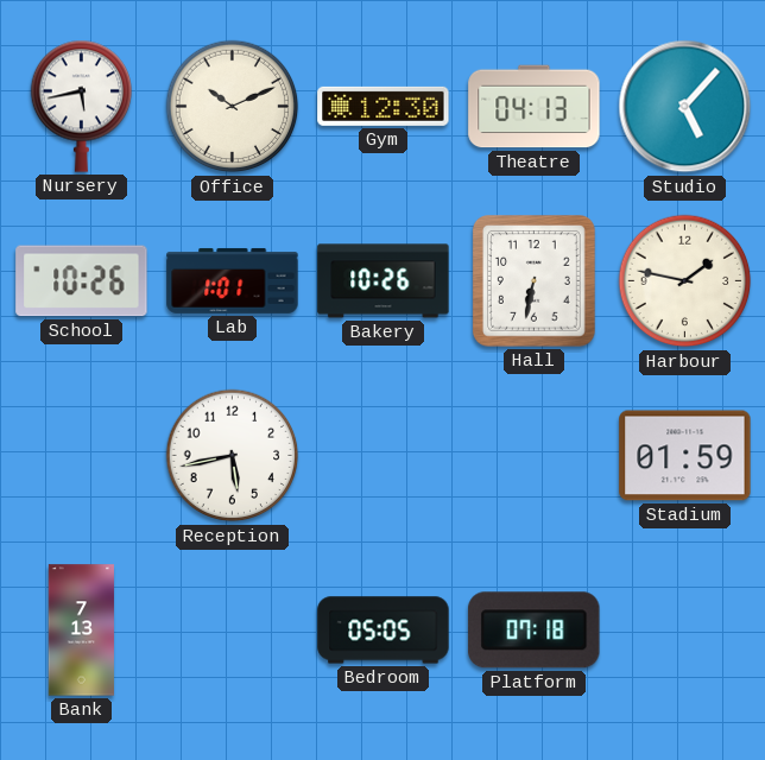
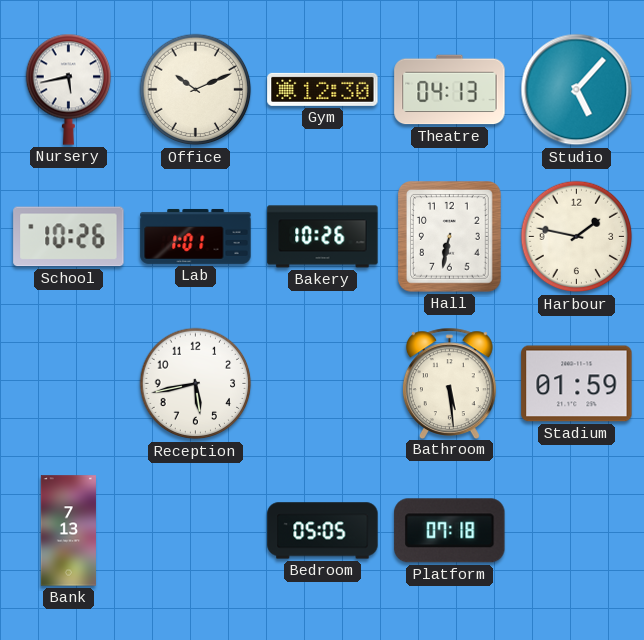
Bathroom: none -> 5:29 (449, 383)
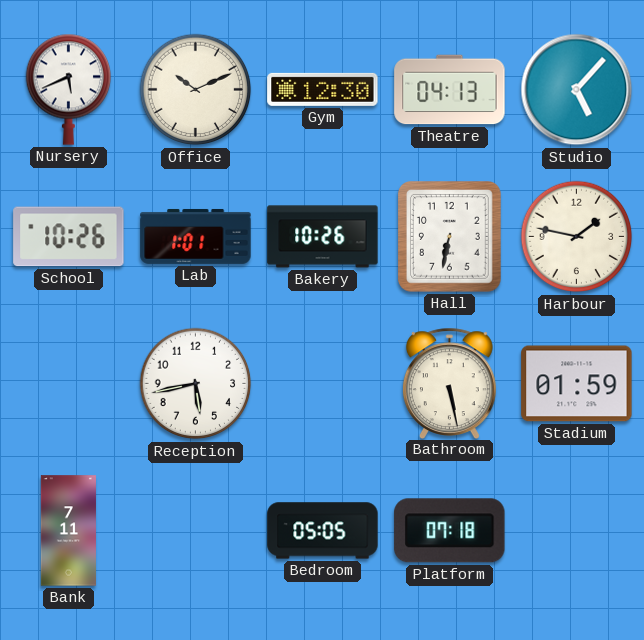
Nursery: 5:43 -> 5:41 (69, 89)
Bathroom: 5:29 -> 5:28 (449, 383)
Bank: 7:13 -> 7:11 (68, 531)
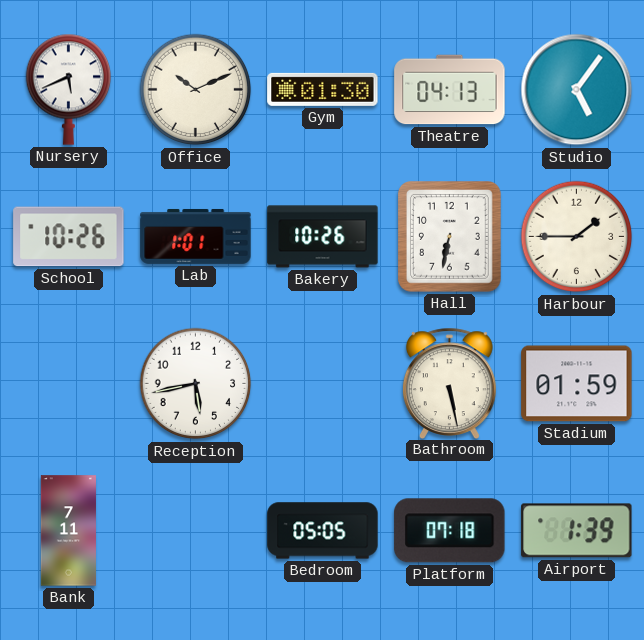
Gym: 12:30 -> 01:30 (323, 89)
Studio: 5:07 -> 5:06 (577, 90)
Harbour: 1:47 -> 1:45 (577, 237)
Airport: none -> 1:39 (577, 531)
